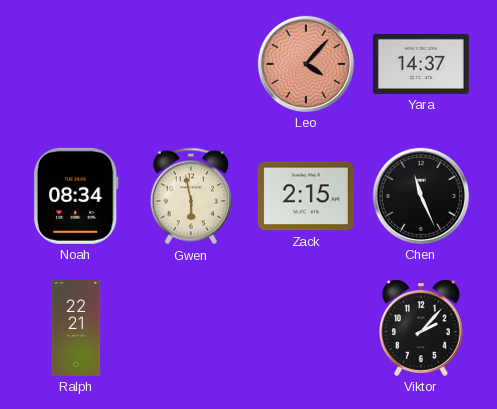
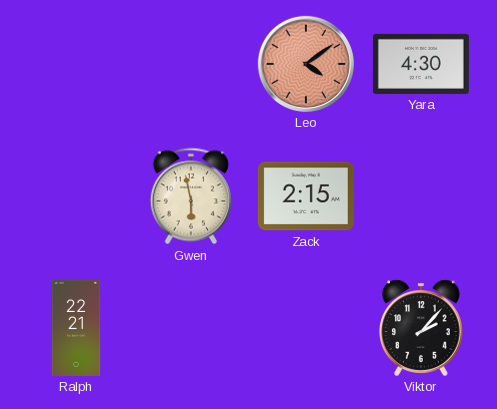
Leo: 4:07 -> 4:09 (306, 64)
Yara: 14:37 -> 4:30 (421, 64)
Noah: 08:34 -> none (76, 196)
Chen: 11:26 -> none (421, 196)
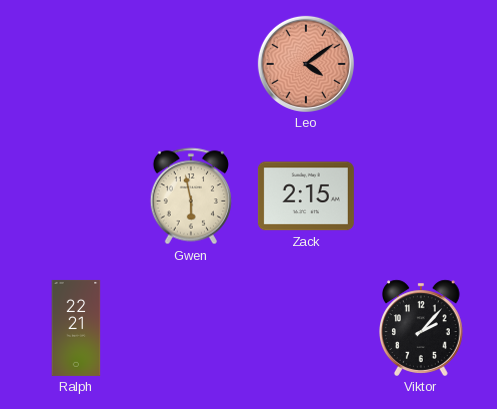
Yara: 4:30 -> none (421, 64)
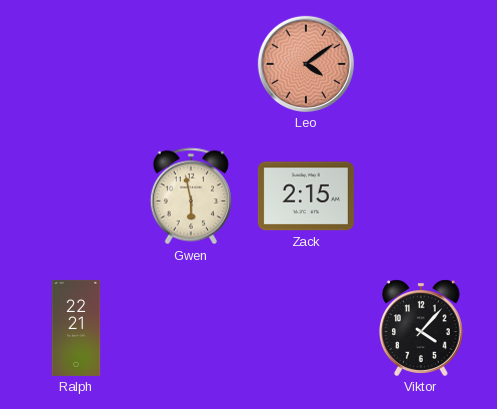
Viktor: 2:07 -> 4:07 (422, 328)
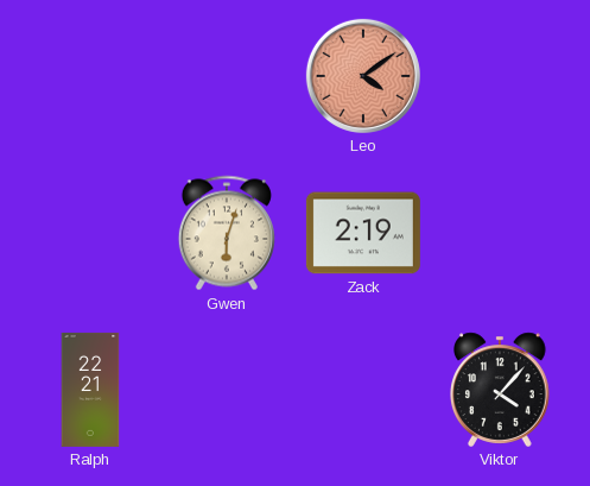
Gwen: 5:58 -> 6:03 (227, 233)
Zack: 2:15 -> 2:19 (363, 233)
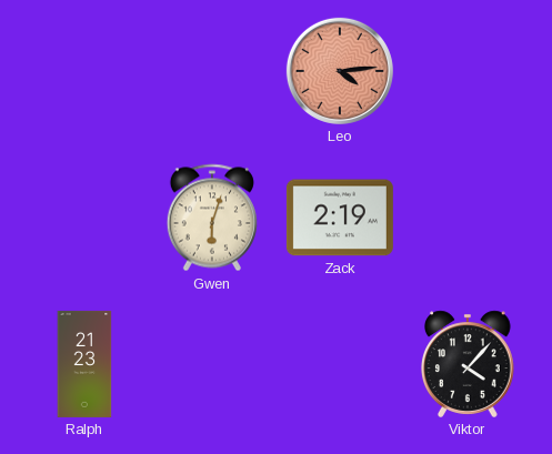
Leo: 4:09 -> 4:14 (340, 71)
Ralph: 22:21 -> 21:23 (84, 364)
